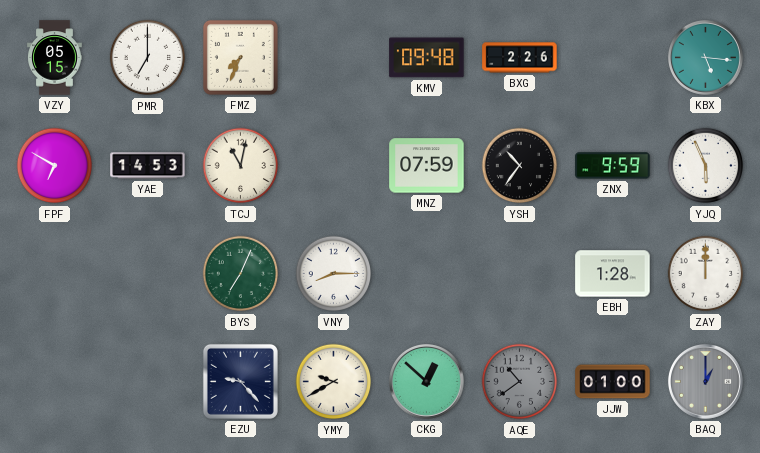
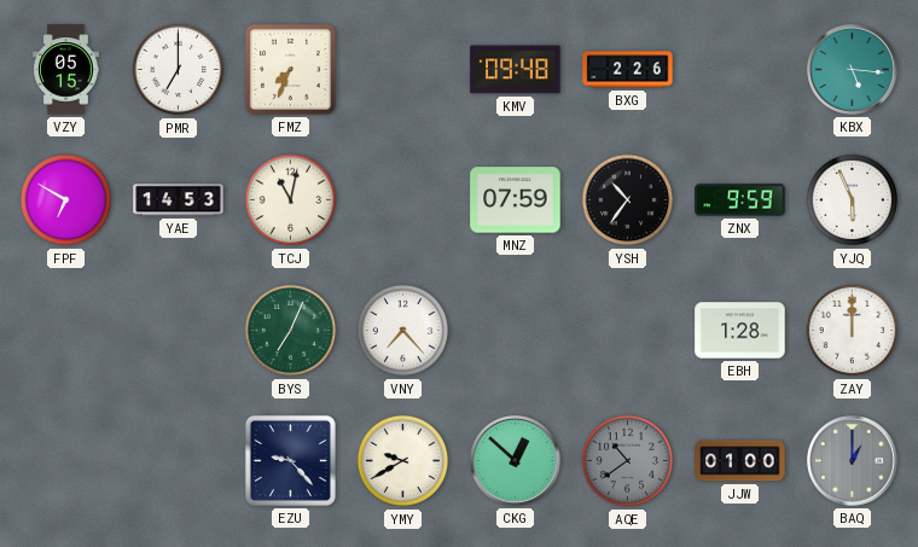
VNY: 8:15 -> 7:23 (403, 331)
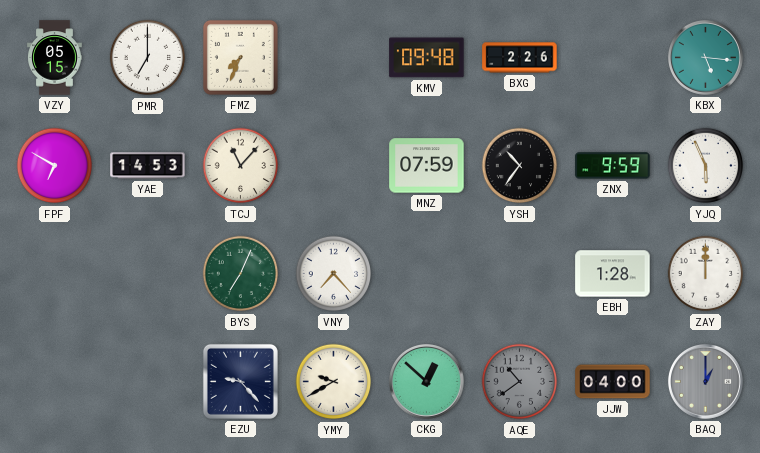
TCJ: 11:02 -> 11:07 (241, 166)
JJW: 01:00 -> 04:00 (613, 382)
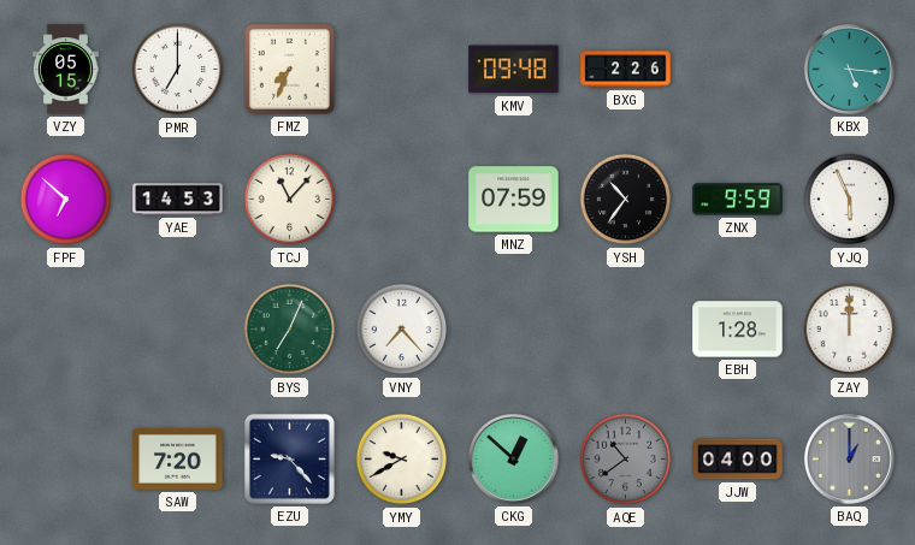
FPF: 6:50 -> 6:52 (66, 200)
SAW: none -> 7:20 (178, 458)
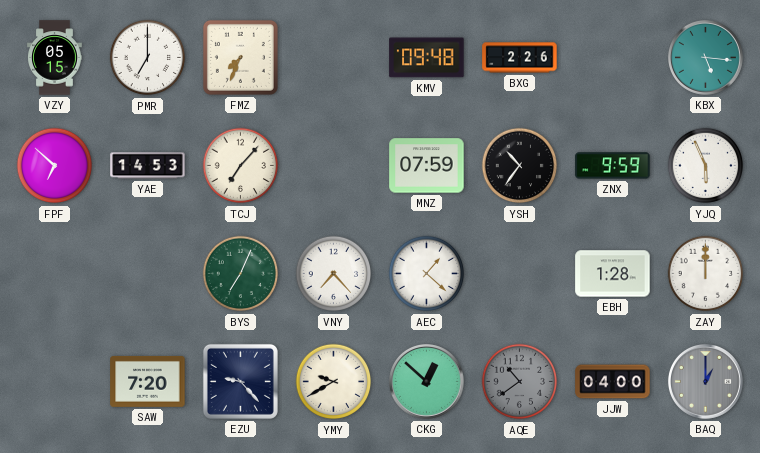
TCJ: 11:07 -> 7:07 (241, 166)
AEC: none -> 1:22 (427, 274)
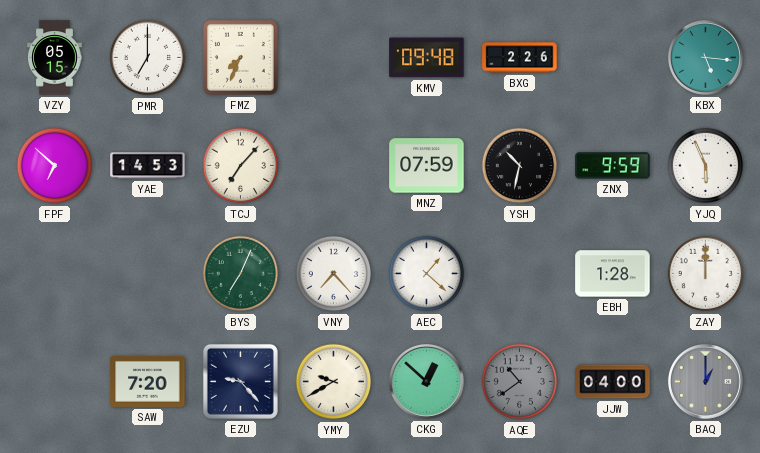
YSH: 10:36 -> 10:32 (520, 166)
